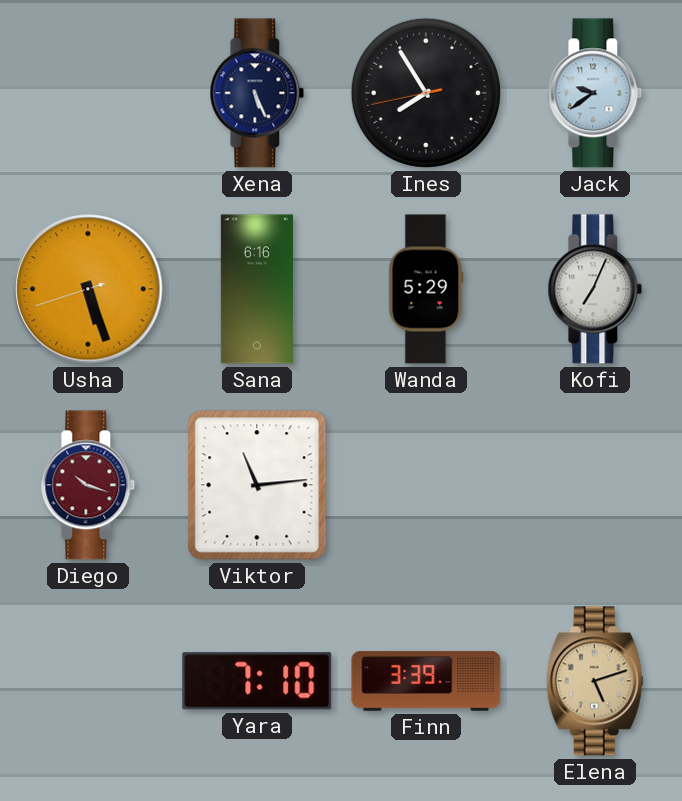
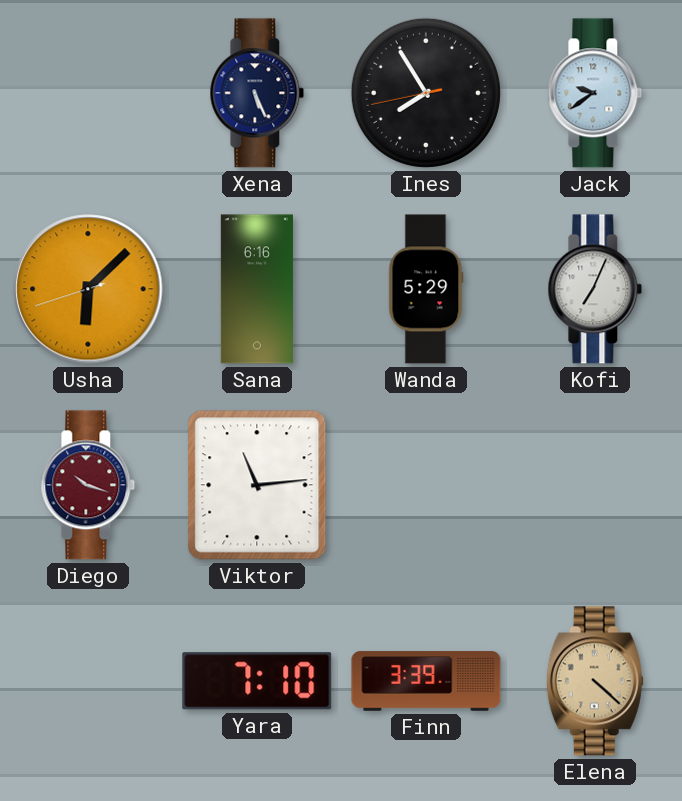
Usha: 5:26 -> 6:07 (88, 289)
Elena: 5:12 -> 4:22 (595, 681)
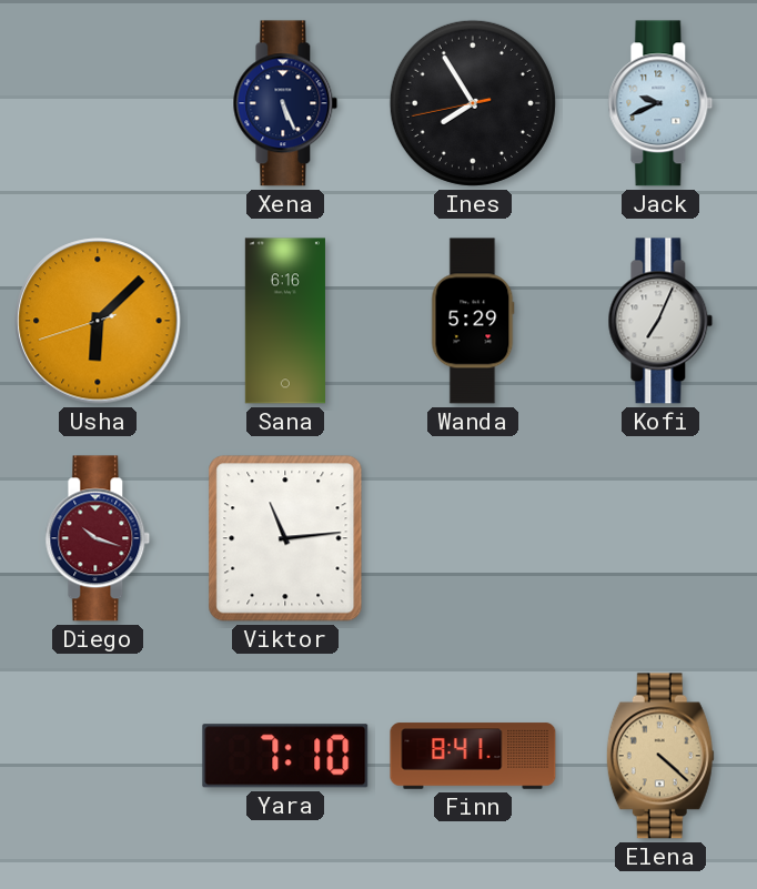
Jack: 9:39 -> 9:41 (660, 103)
Finn: 3:39 -> 8:41 (473, 756)
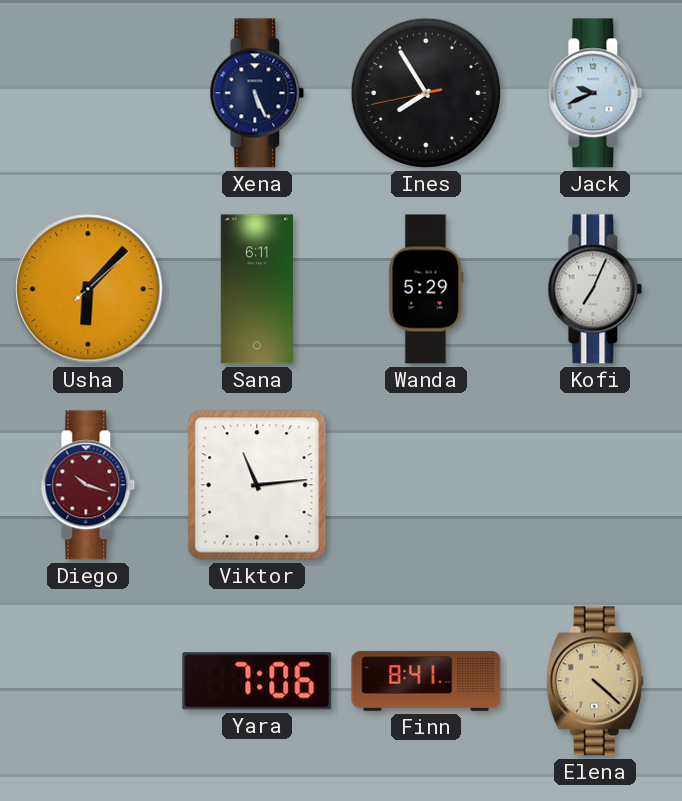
Usha: 6:07:42 -> 6:07:08 (88, 289)
Sana: 6:16 -> 6:11 (257, 289)
Yara: 7:10 -> 7:06 (257, 681)
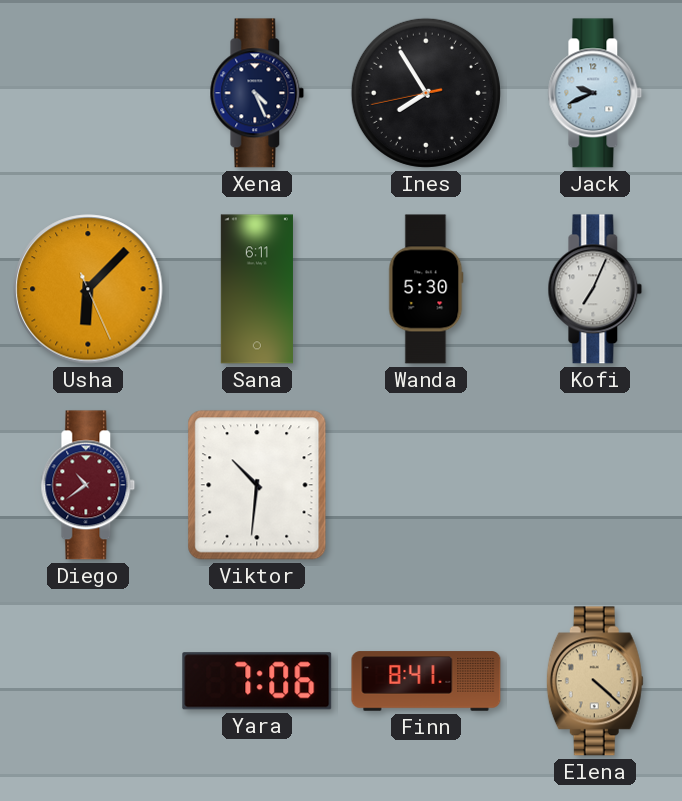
Xena: 5:26 -> 4:26 (257, 93)
Usha: 6:07:08 -> 6:07:26 (88, 289)
Wanda: 5:29 -> 5:30 (426, 289)
Diego: 10:18 -> 10:39 (88, 485)
Viktor: 11:14 -> 10:31 (257, 485)
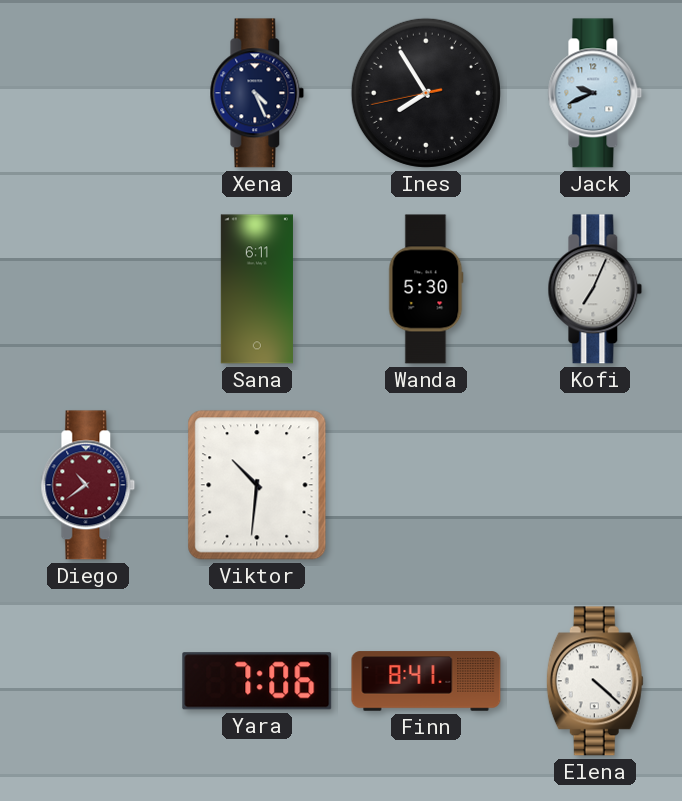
Usha: 6:07 -> none (88, 289)
Elena dial: champagne -> white (595, 681)
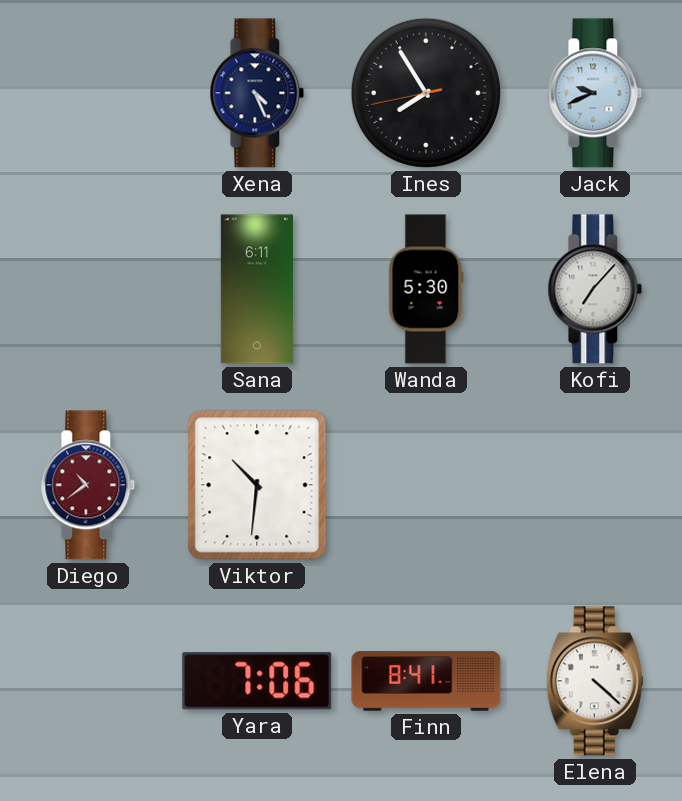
Kofi: 7:04 -> 7:07 (595, 289)
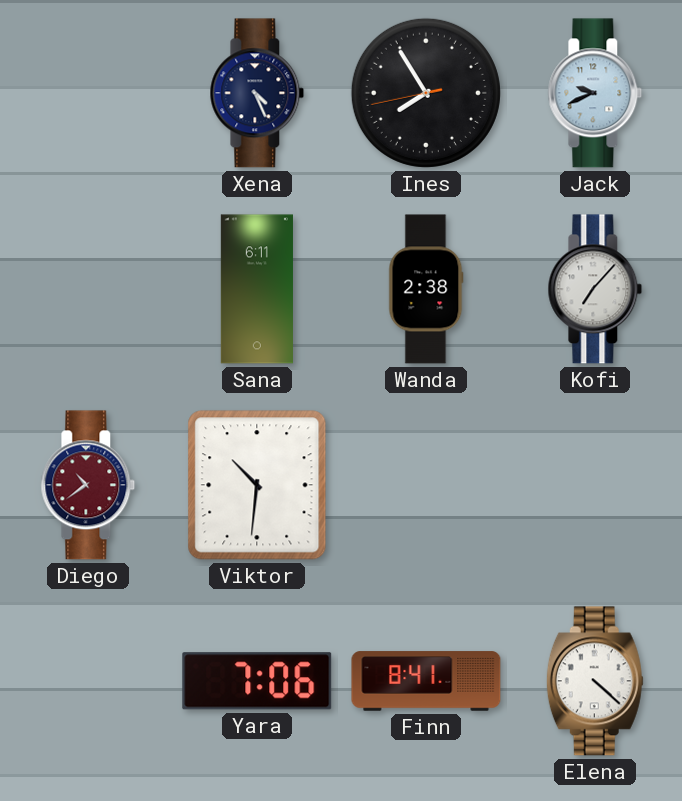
Wanda: 5:30 -> 2:38 (426, 289)
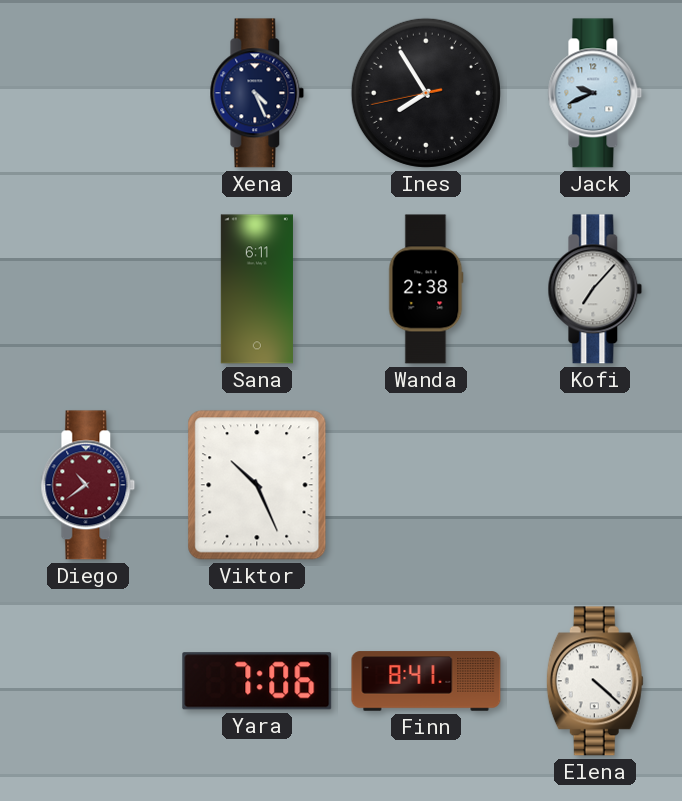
Viktor: 10:31 -> 10:26 (257, 485)
